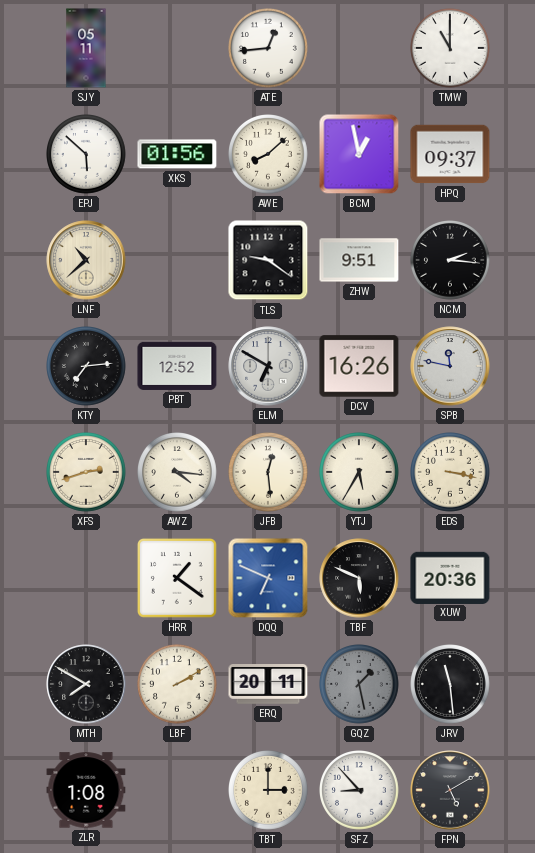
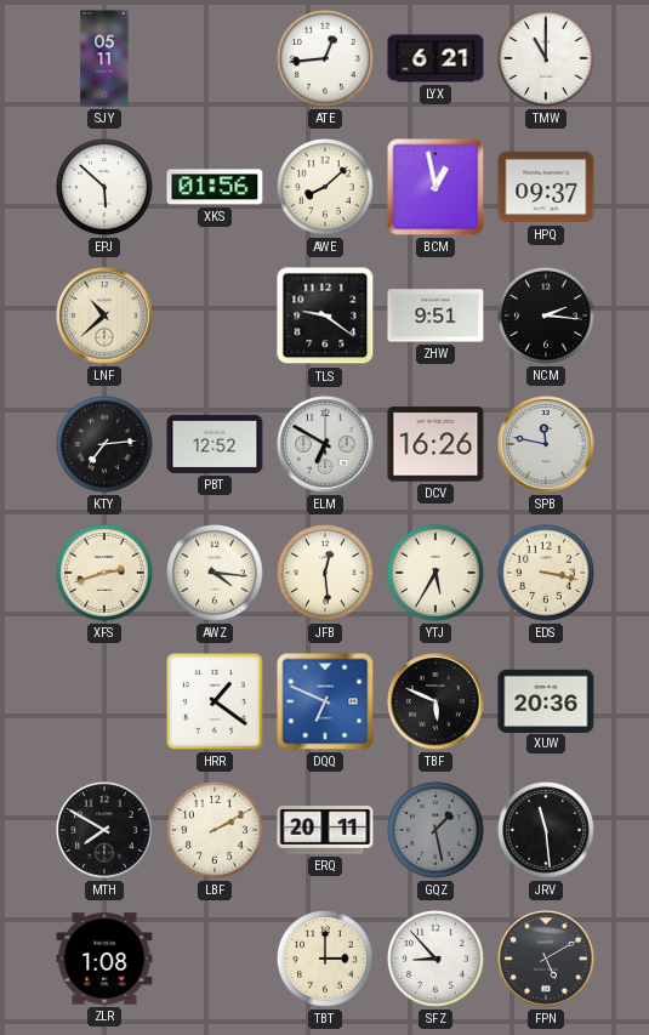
LYX: none -> 6:21 (435, 58)
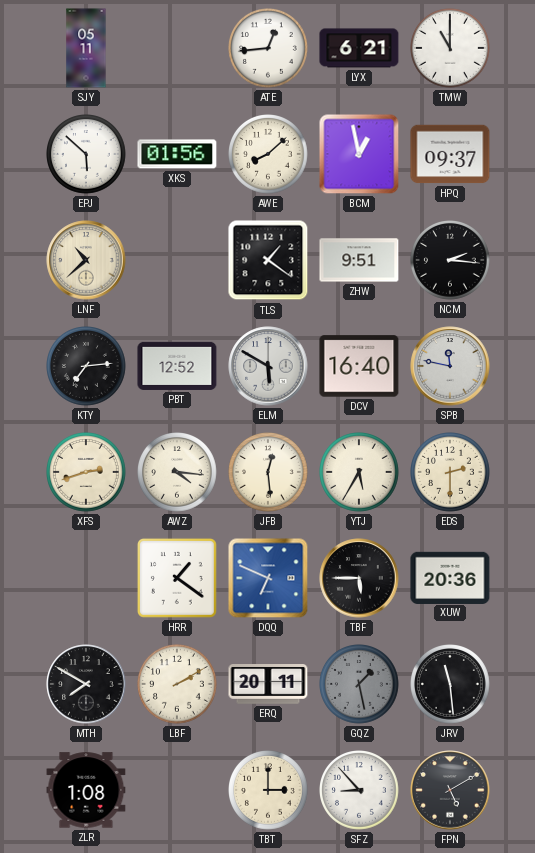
TLS: 9:21 -> 1:21 (268, 260)
ELM: 6:50 -> 5:50 (268, 366)
DCV: 16:26 -> 16:40 (359, 366)
EDS: 3:17 -> 2:30 (451, 473)
TBF: 5:49 -> 5:45 (359, 578)
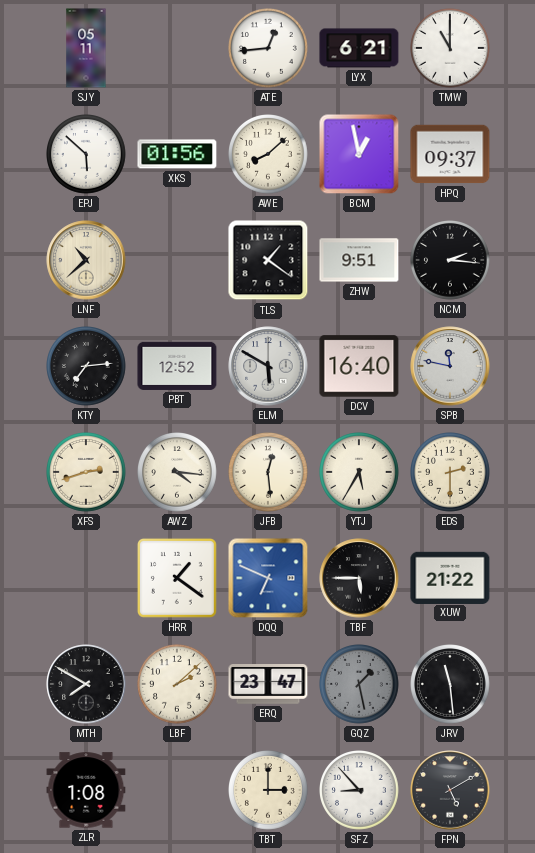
XUW: 20:36 -> 21:22 (450, 577)
LBF: 2:10 -> 2:08 (178, 685)
ERQ: 20:11 -> 23:47 (268, 685)
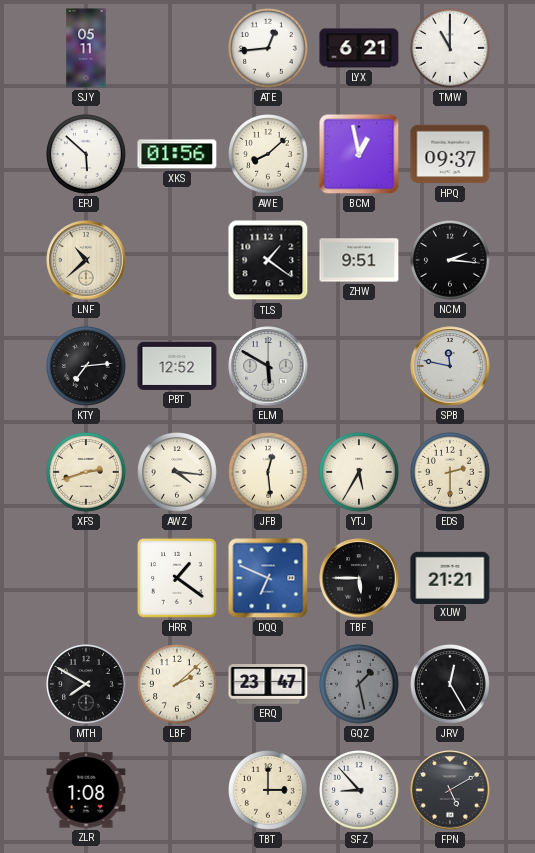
DCV: 16:40 -> none (359, 366)
XUW: 21:22 -> 21:21 (450, 577)
JRV: 11:29 -> 12:25 (451, 685)
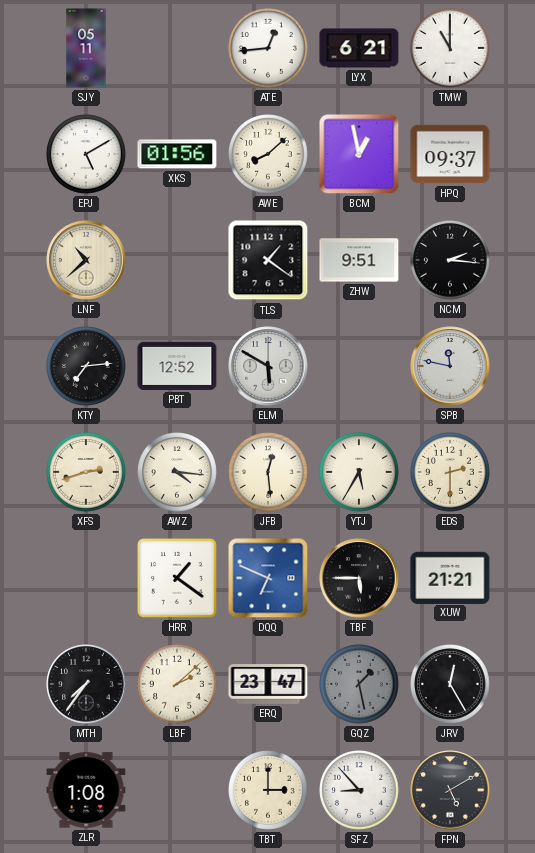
EPJ: 5:52 -> 5:10 (87, 155)
MTH: 7:50 -> 7:36 (86, 684)
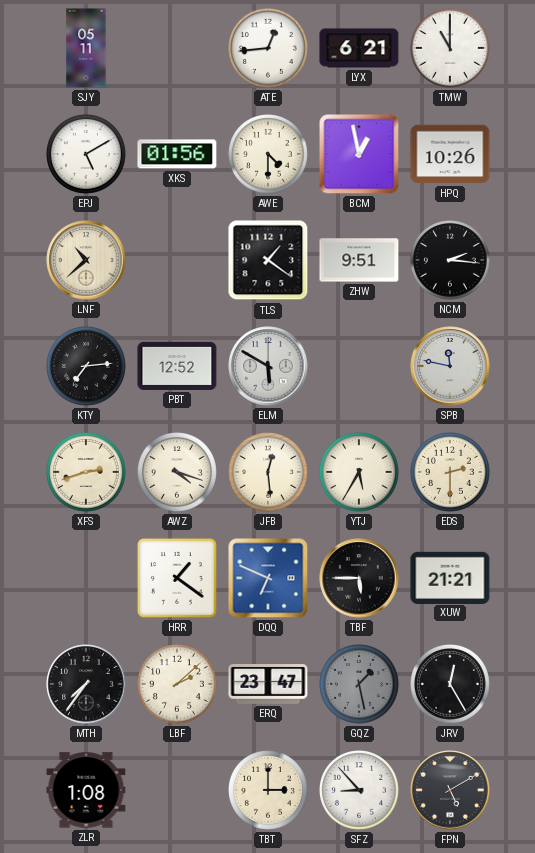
AWE: 8:08 -> 4:30 (269, 155)
HPQ: 09:37 -> 10:26 (450, 154)
AWZ: 4:16 -> 4:18 (178, 473)
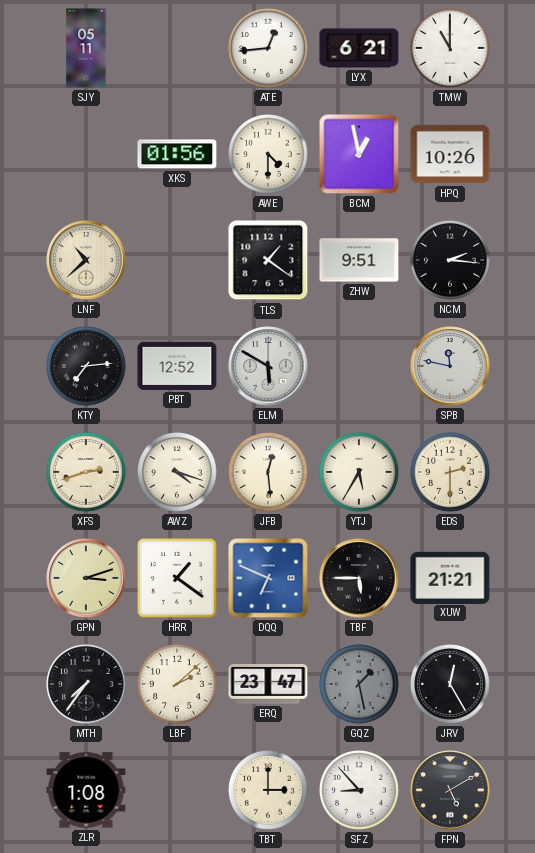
EPJ: 5:10 -> none (87, 155)
GPN: none -> 3:12 (86, 578)
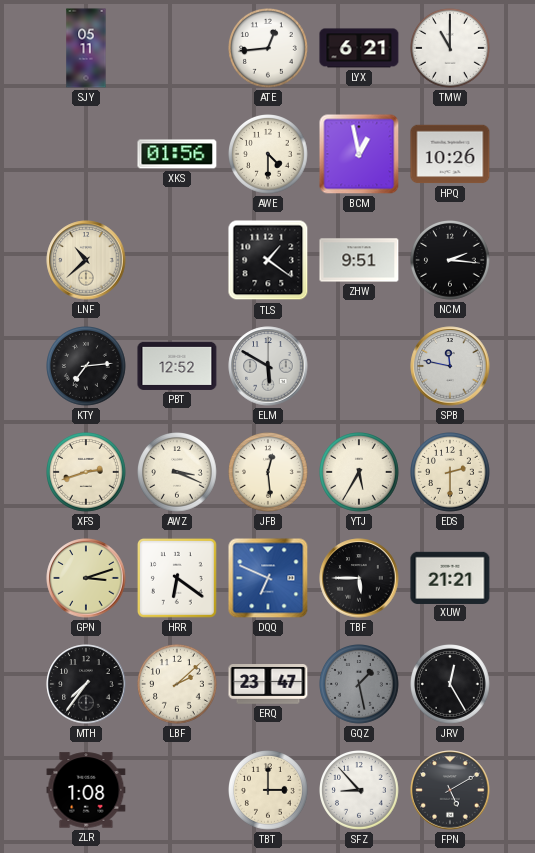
AWZ: 4:18 -> 3:19 (178, 473)
HRR: 1:21 -> 6:21 (177, 578)
